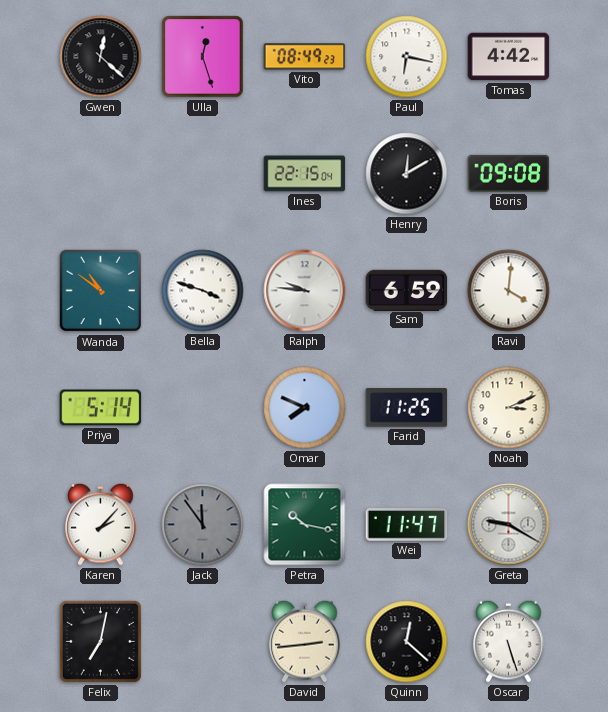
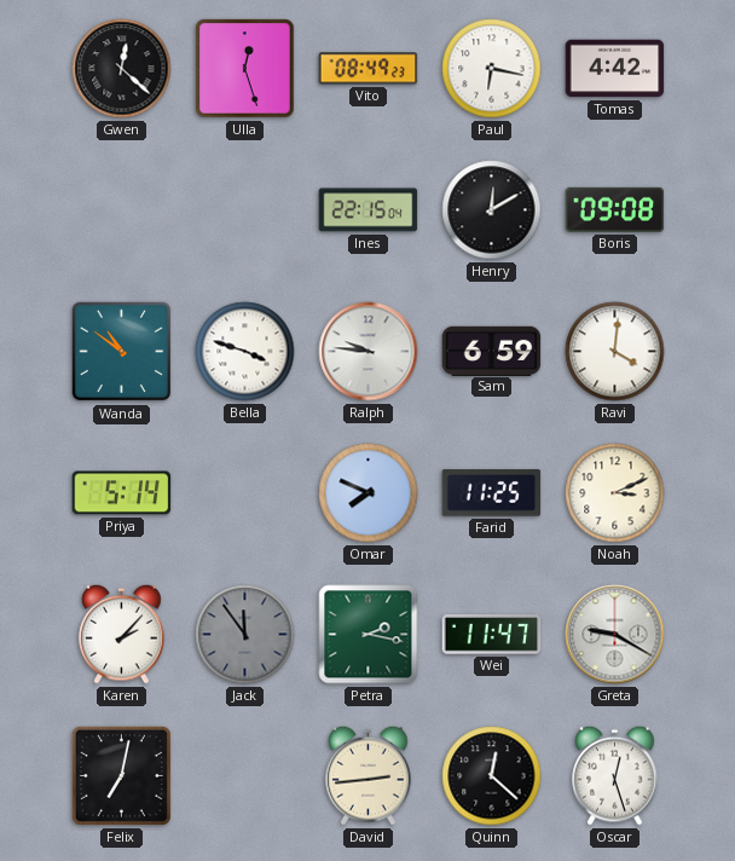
Petra: 10:17 -> 2:17 (369, 635)
Oscar: 5:27 -> 12:27 (615, 775)
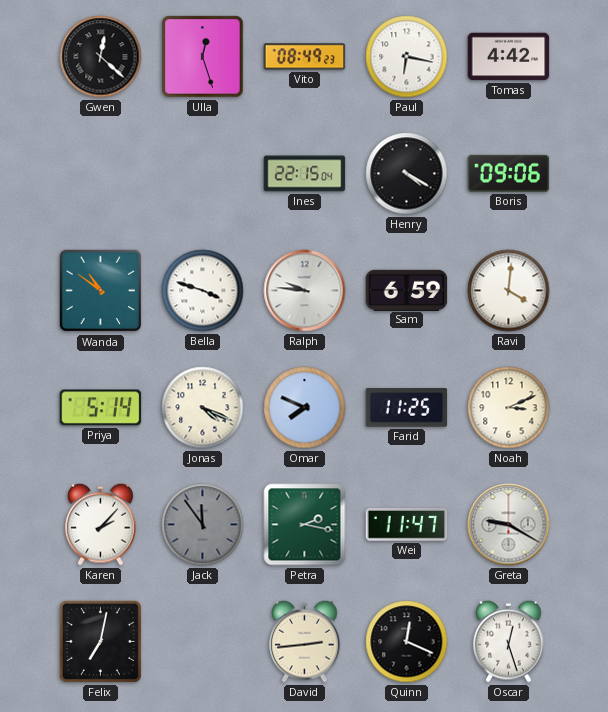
Henry: 12:10 -> 4:20 (407, 174)
Boris: 09:08 -> 09:06 (509, 173)
Jonas: none -> 4:19 (203, 408)
Quinn: 12:22 -> 12:19 (407, 642)
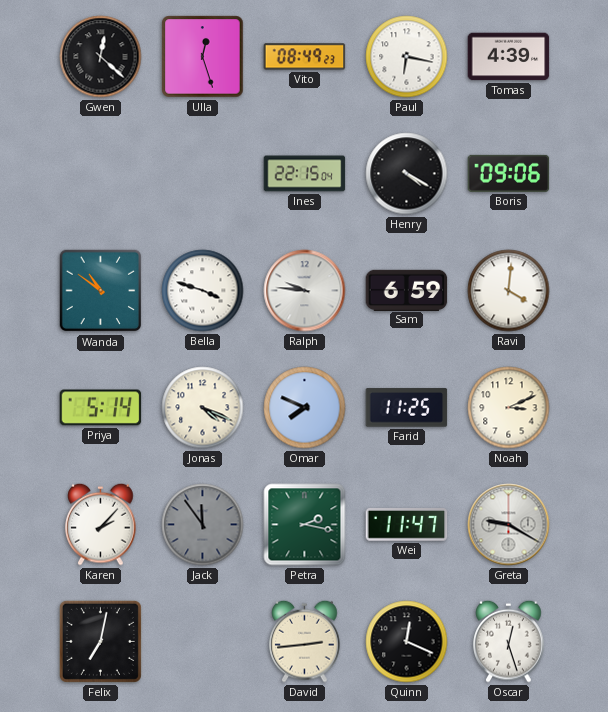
Tomas: 4:42 -> 4:39 (509, 57)
